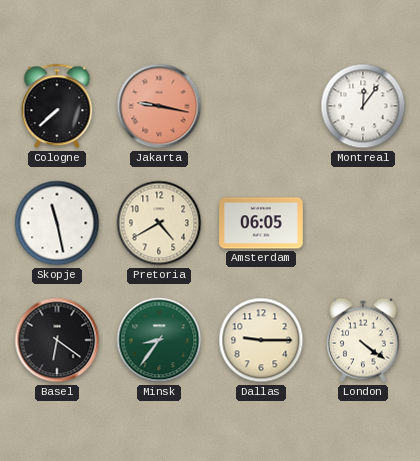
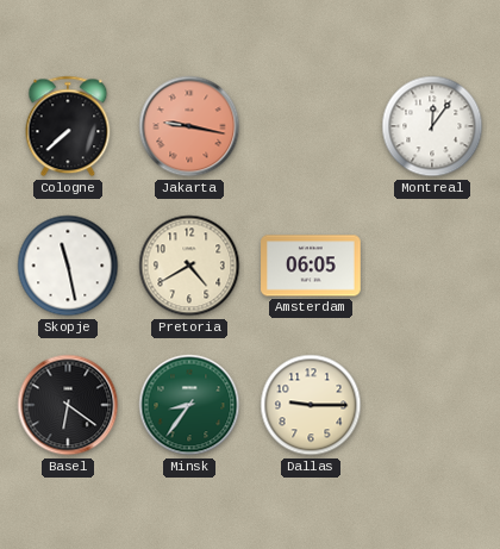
London: 4:21 -> none (364, 340)
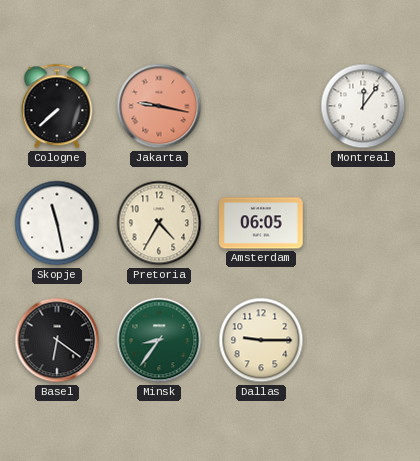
Pretoria: 4:40 -> 4:35 (159, 223)
